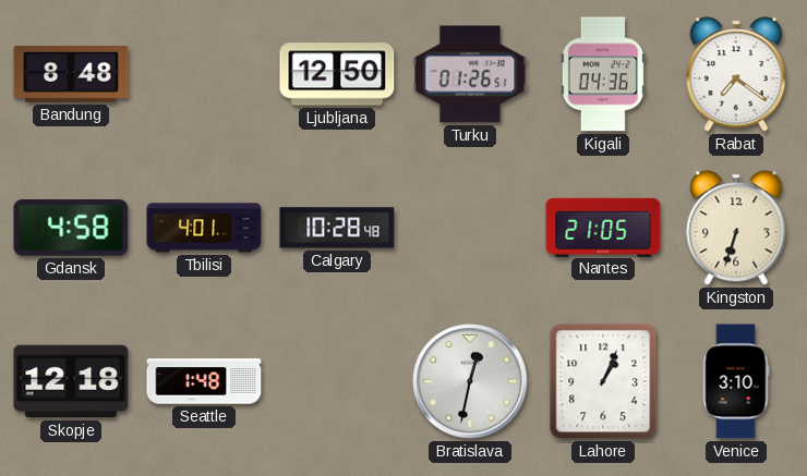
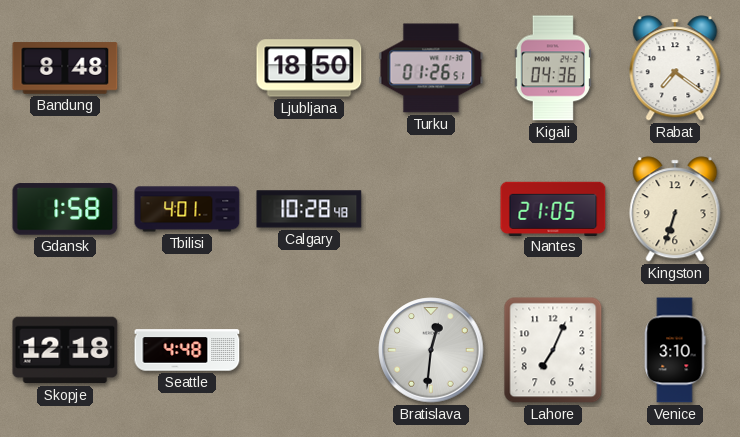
Ljubljana: 12:50 -> 18:50 (309, 68)
Gdansk: 4:58 -> 1:58 (65, 209)
Seattle: 1:48 -> 4:48 (187, 350)
Bratislava: 12:32 -> 12:31 (431, 350)
Lahore: 1:04 -> 7:04 (553, 350)
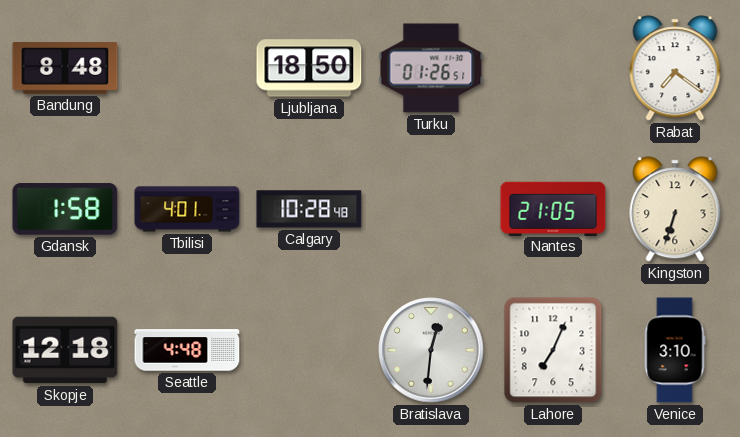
Kigali: 04:36 -> none (553, 68)
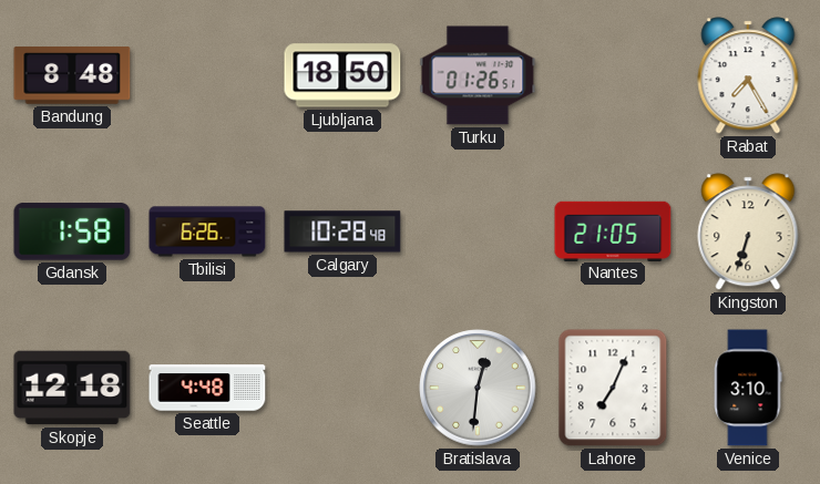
Rabat: 7:21 -> 7:25 (748, 75)
Tbilisi: 4:01 -> 6:26 (207, 231)
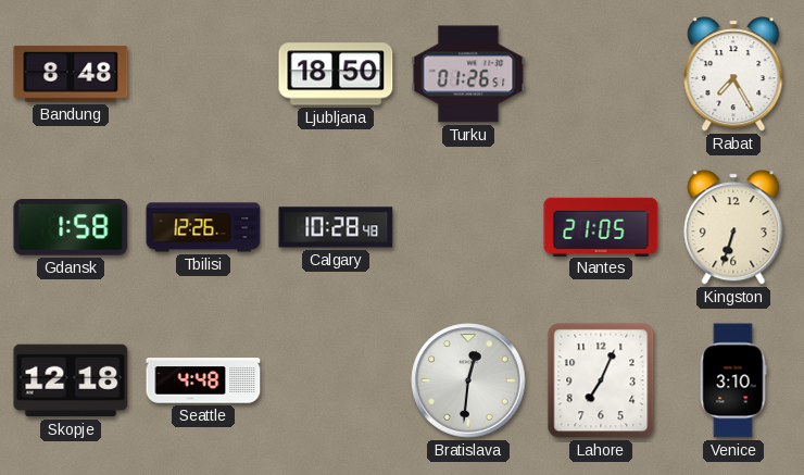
Tbilisi: 6:26 -> 12:26 (203, 227)
